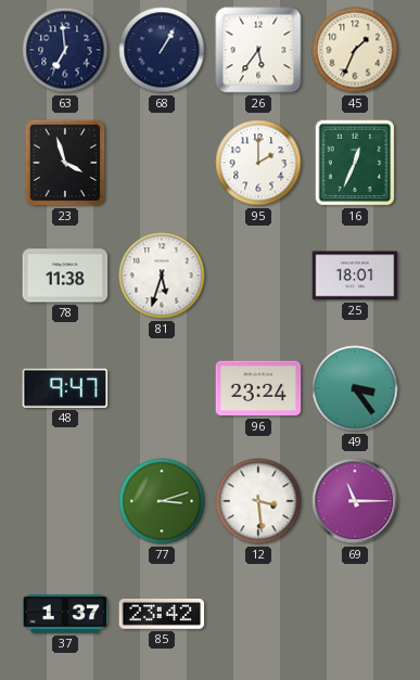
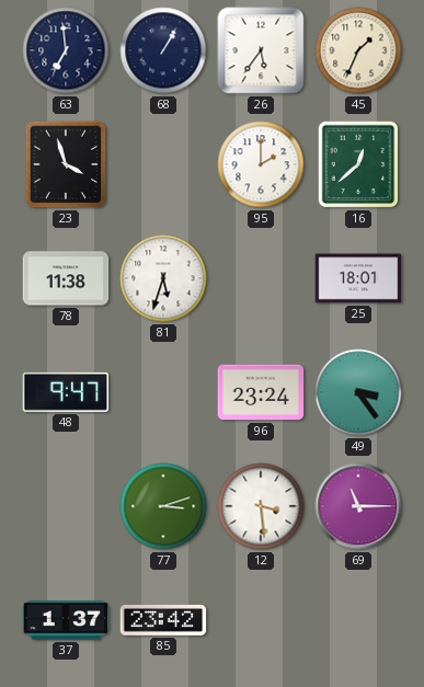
16: 12:34 -> 12:38 (358, 164)
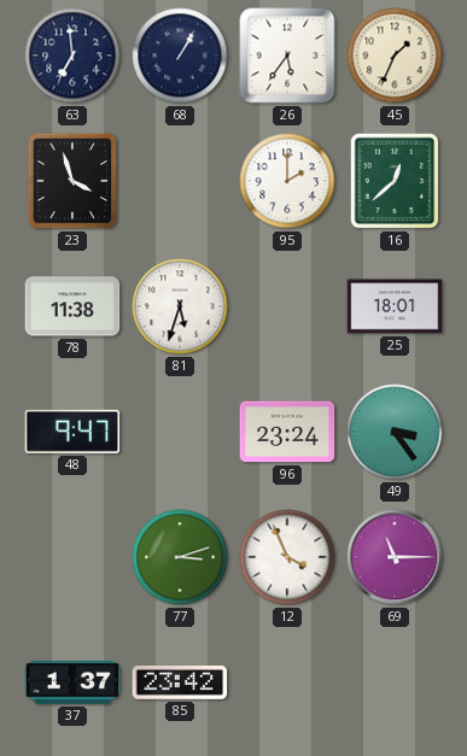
12: 3:29 -> 3:56 (287, 557)
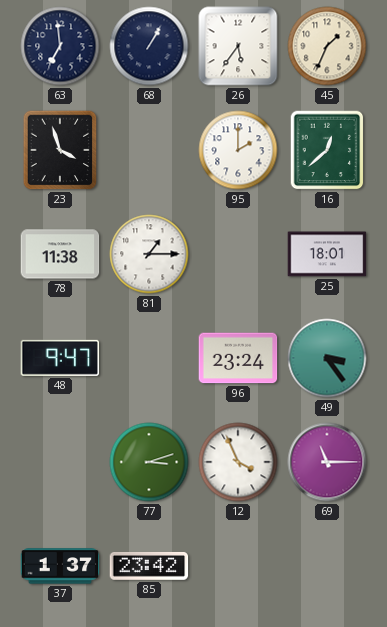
81: 5:33 -> 1:15 (149, 254)
